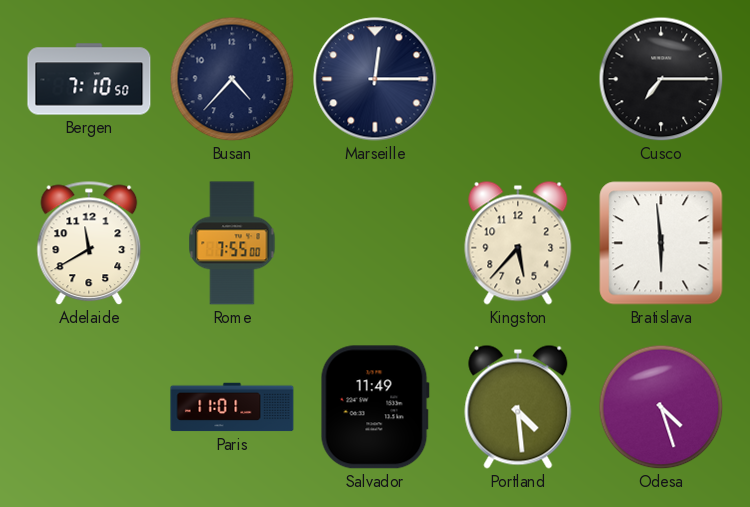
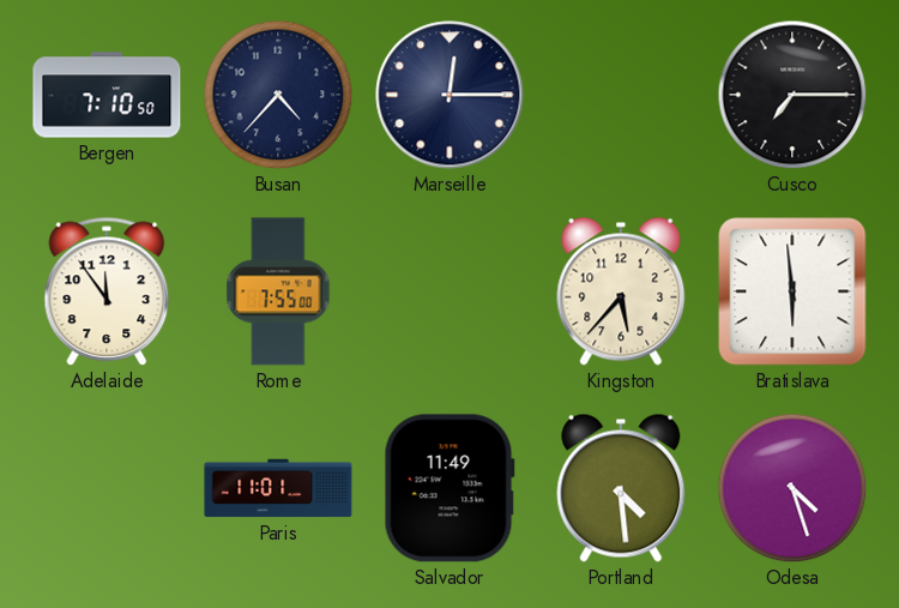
Adelaide: 11:40 -> 11:54 (107, 291)
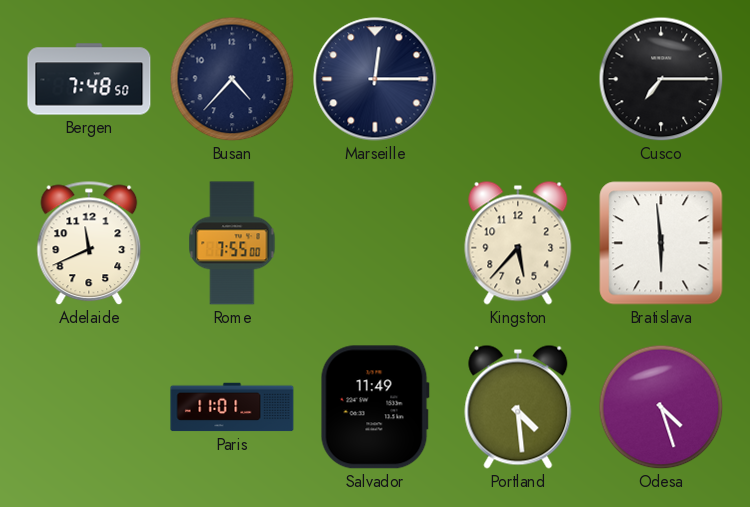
Bergen: 7:10 -> 7:48 (89, 79)
Adelaide: 11:54 -> 11:41 (89, 243)
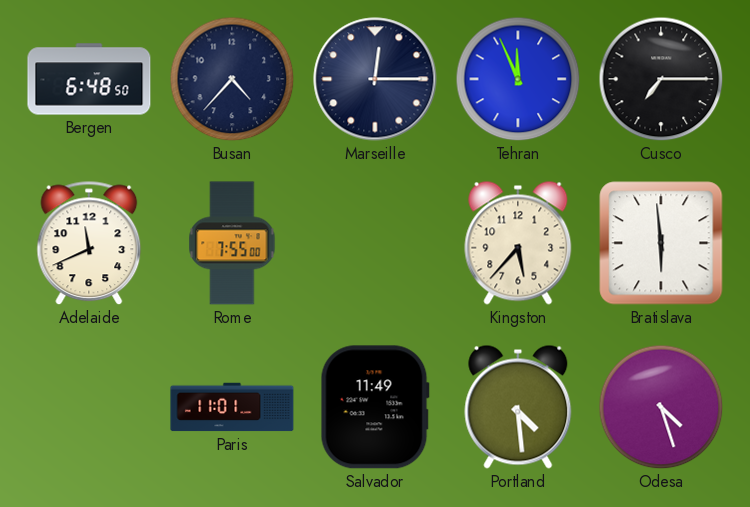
Bergen: 7:48 -> 6:48 (89, 79)
Tehran: none -> 11:56 (518, 79)
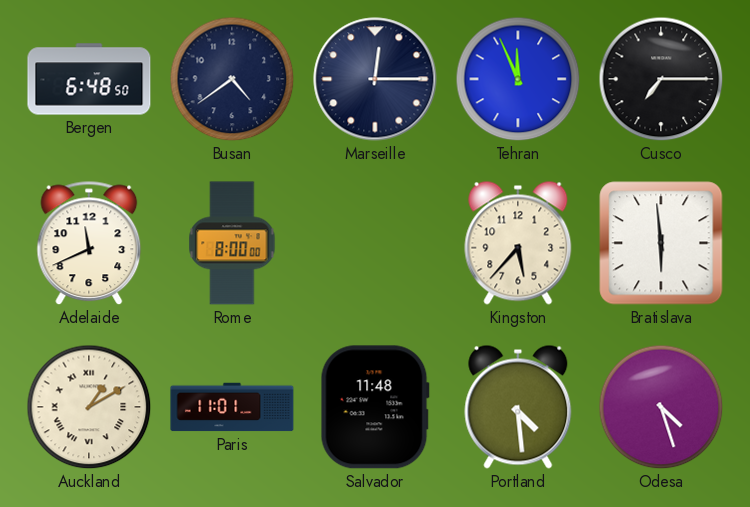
Busan: 4:37 -> 4:39 (232, 79)
Rome: 7:55 -> 8:00 (232, 243)
Auckland: none -> 1:10 (89, 407)
Salvador: 11:49 -> 11:48 (375, 407)
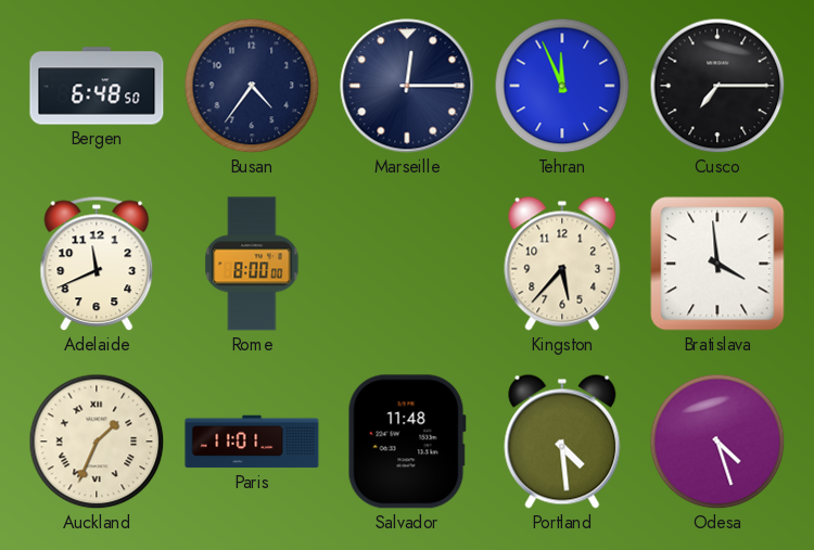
Busan: 4:39 -> 4:36 (252, 86)
Bratislava: 5:59 -> 3:59 (717, 264)
Auckland: 1:10 -> 1:34 (97, 442)
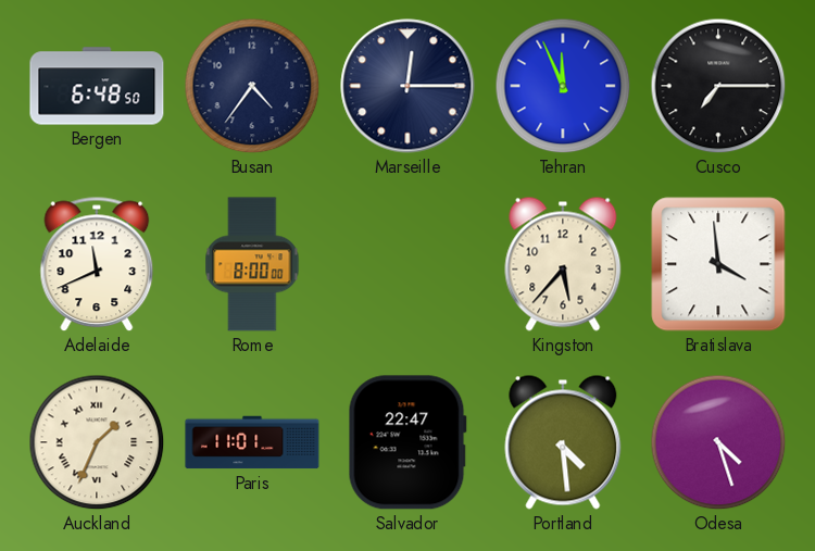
Salvador: 11:48 -> 22:47 (407, 442)
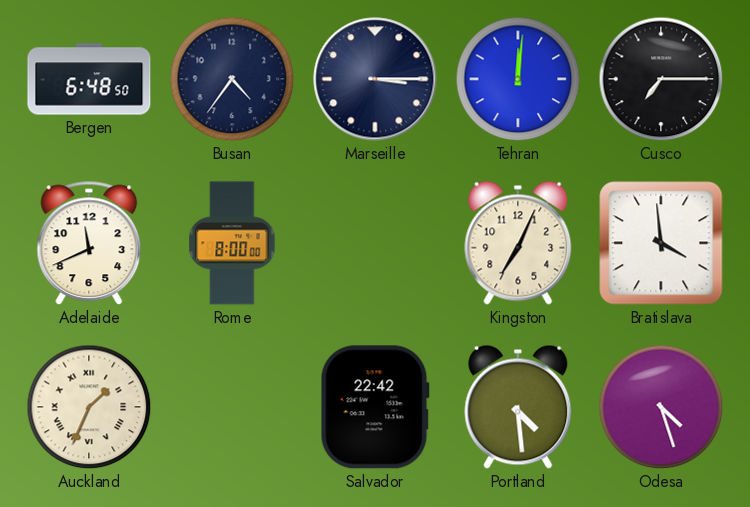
Marseille: 12:15 -> 3:15 (375, 79)
Tehran: 11:56 -> 12:01 (518, 79)
Kingston: 5:37 -> 7:04 (518, 243)
Paris: 11:01 -> none (252, 442)
Salvador: 22:47 -> 22:42 (375, 407)
